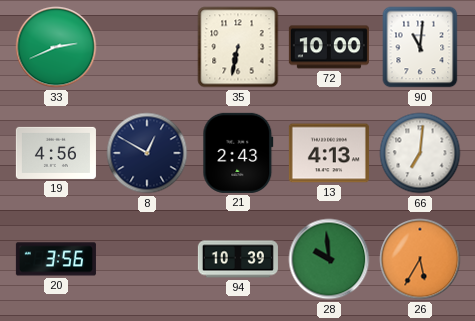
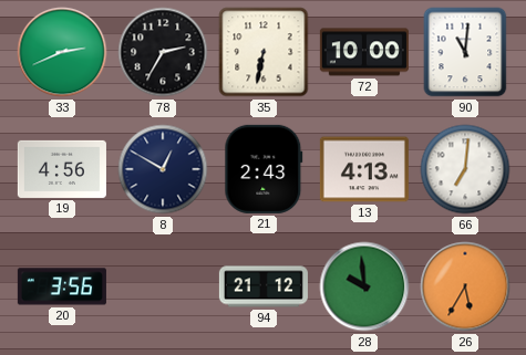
78: none -> 2:35 (163, 52)
94: 10:39 -> 21:12 (264, 286)
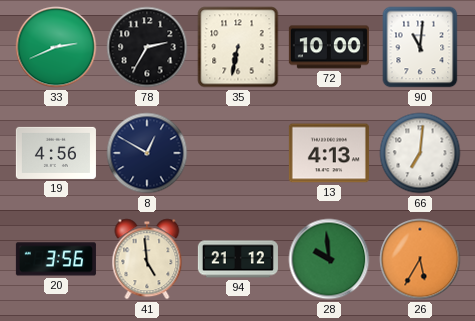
21: 2:43 -> none (264, 169)
41: none -> 4:59 (147, 259)
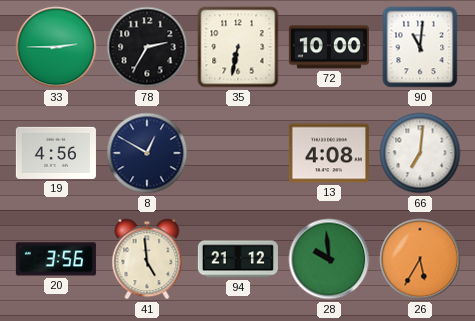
33: 2:41 -> 2:45 (56, 47)
13: 4:13 -> 4:08 (329, 153)
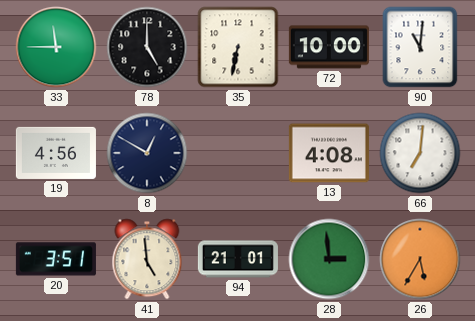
33: 2:45 -> 11:45 (56, 47)
78: 2:35 -> 5:00 (147, 47)
20: 3:56 -> 3:51 (56, 259)
94: 21:12 -> 21:01 (238, 259)
28: 9:59 -> 2:59 (329, 259)
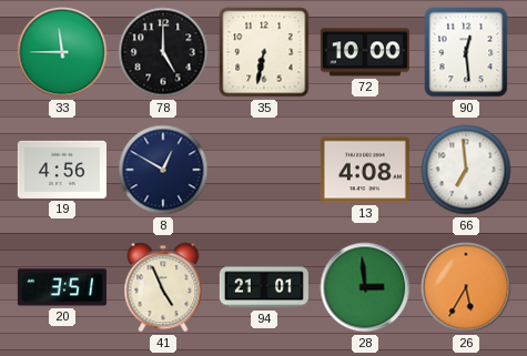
90: 11:01 -> 12:29 (466, 52)
66: 7:01 -> 6:59 (466, 170)
41: 4:59 -> 4:56 (163, 287)
